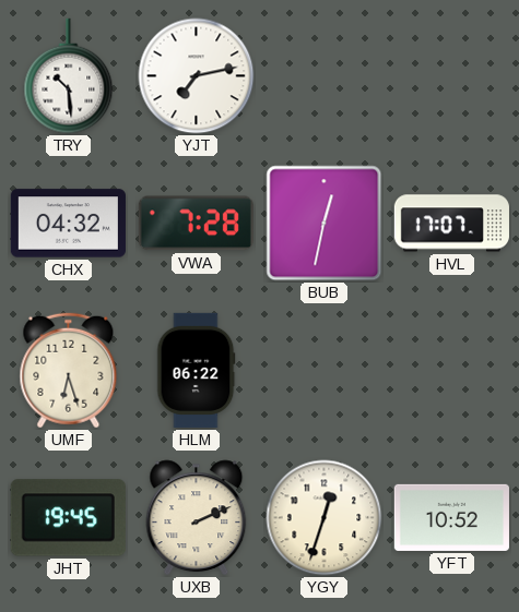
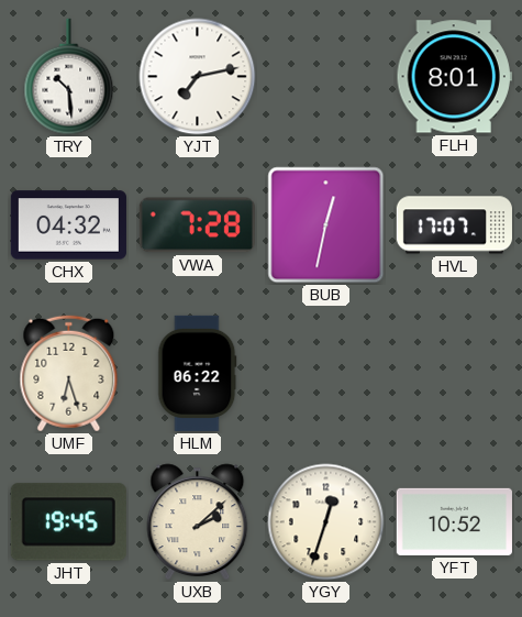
FLH: none -> 8:01 (454, 77)
UXB: 2:11 -> 2:08 (198, 522)
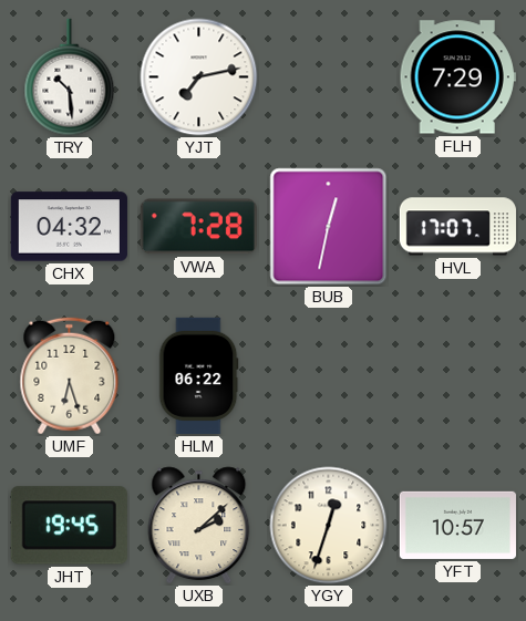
FLH: 8:01 -> 7:29 (457, 77)
YFT: 10:52 -> 10:57 (457, 525)
